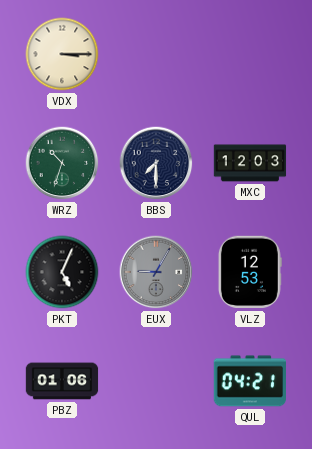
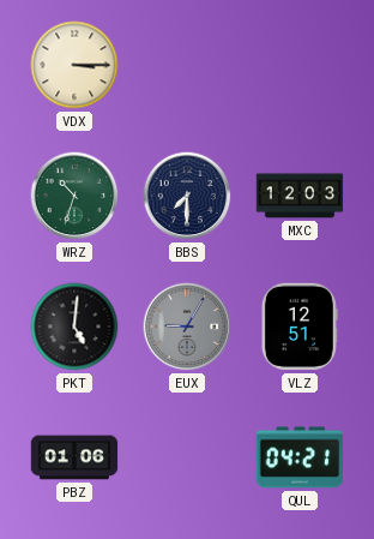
PKT: 5:04 -> 5:01 (74, 327)
VLZ: 12:53 -> 12:51 (300, 327)
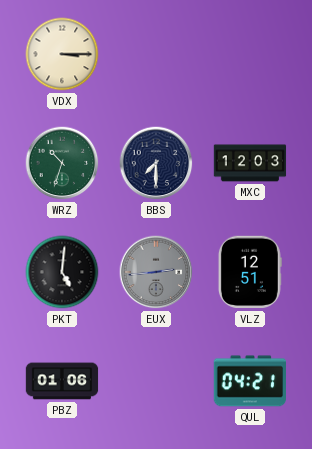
EUX: 9:05 -> 2:44 (156, 272)
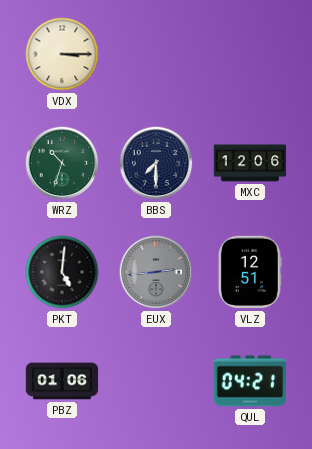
MXC: 12:03 -> 12:06 (250, 163)
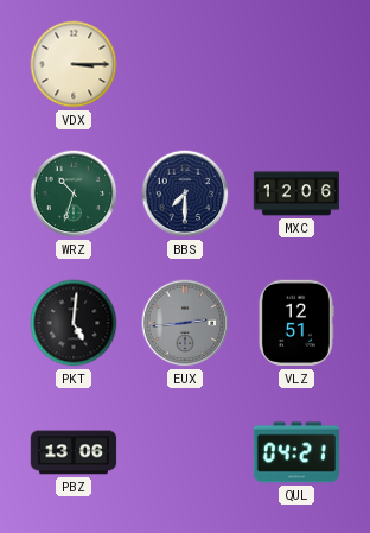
PBZ: 01:06 -> 13:06 (74, 452)
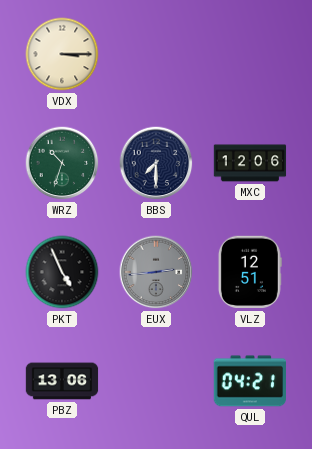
PKT: 5:01 -> 4:56 (62, 272)
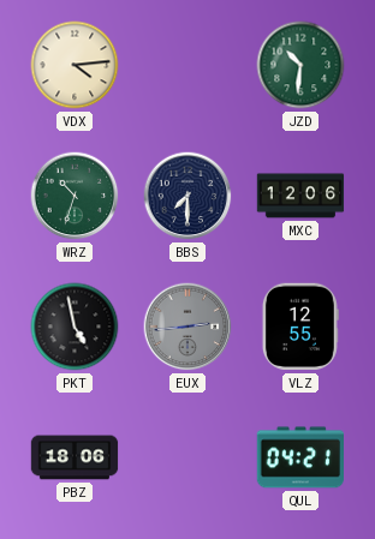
VDX: 3:15 -> 4:14 (75, 65)
JZD: none -> 10:31 (300, 65)
PKT: 4:56 -> 4:58 (75, 327)
VLZ: 12:51 -> 12:55 (300, 327)
PBZ: 13:06 -> 18:06 (75, 457)
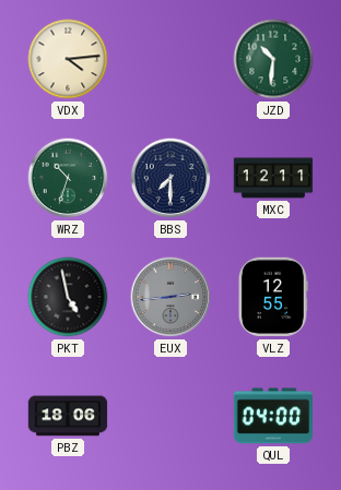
MXC: 12:06 -> 12:11 (273, 178)
QUL: 04:21 -> 04:00 (272, 416)
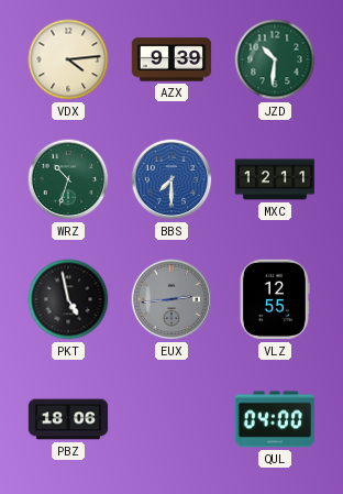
AZX: none -> 9:39 (171, 59)
BBS dial: navy -> blue (171, 179)
